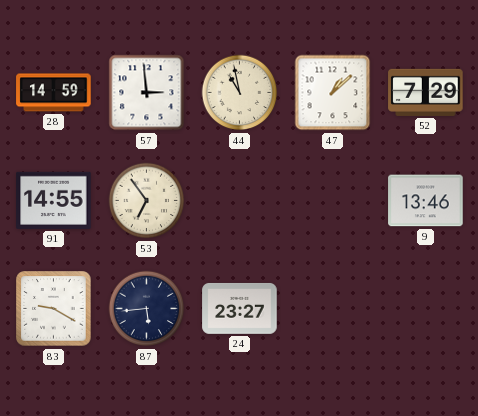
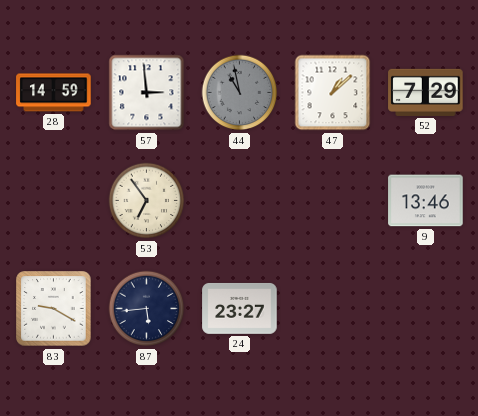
44 dial: cream -> grey (240, 93)
91: 14:55 -> none (54, 200)
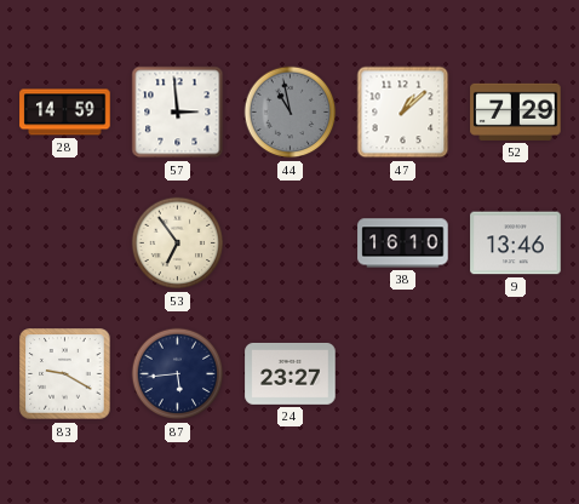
38: none -> 16:10 (403, 244)
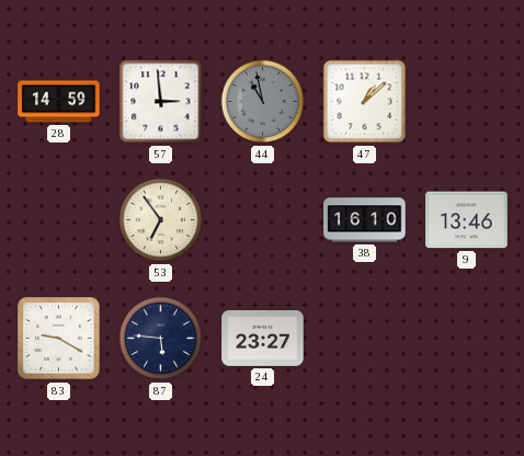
52: 7:29 -> none (516, 111)
87: 5:44 -> 5:46 (161, 339)
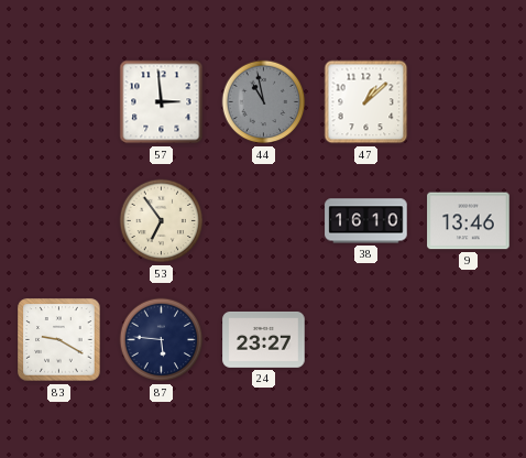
28: 14:59 -> none (59, 102)
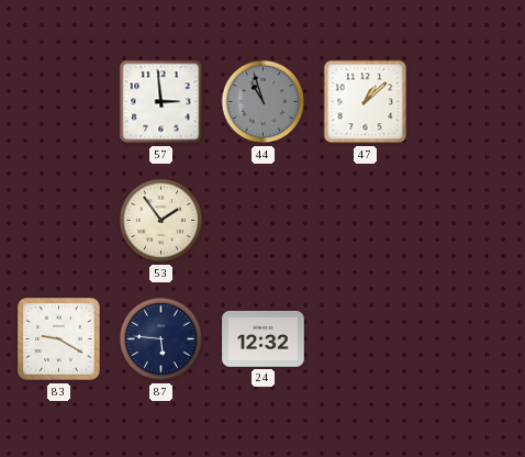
44: 10:58 -> 10:57 (264, 102)
53: 6:54 -> 1:54 (161, 221)
38: 16:10 -> none (366, 221)
9: 13:46 -> none (469, 221)
24: 23:27 -> 12:32 (264, 338)
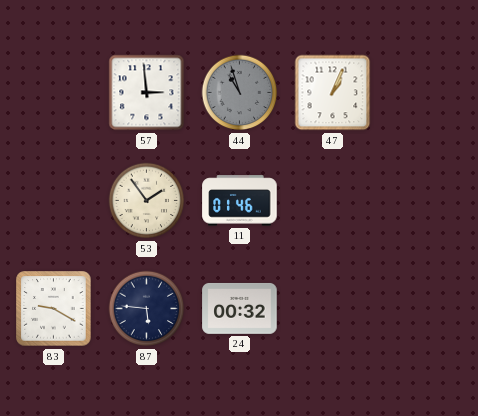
47: 1:08 -> 1:04 (333, 93)
11: none -> 01:46 (240, 201)
24: 12:32 -> 00:32 (240, 308)
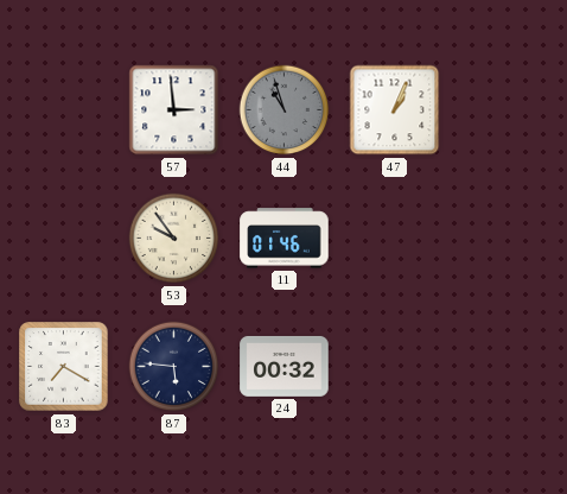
53: 1:54 -> 9:54 (174, 239)
83: 9:20 -> 7:20 (64, 367)
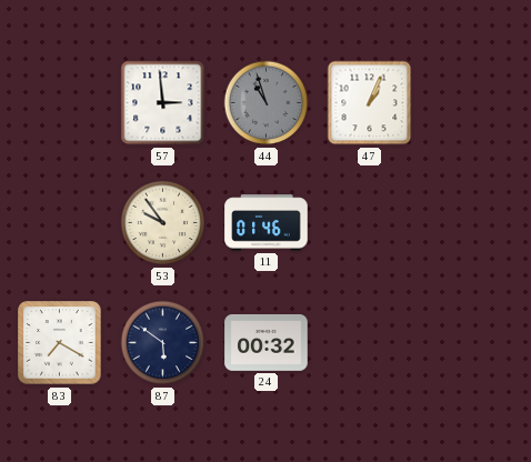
87: 5:46 -> 5:51 (163, 343)
